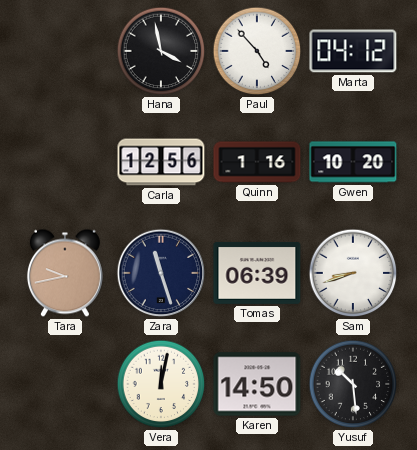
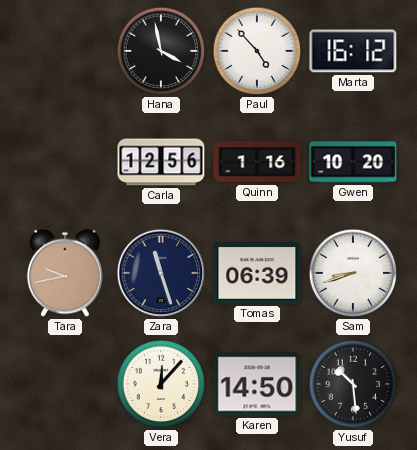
Marta: 04:12 -> 16:12 (353, 51)
Vera: 12:02 -> 12:07 (161, 384)
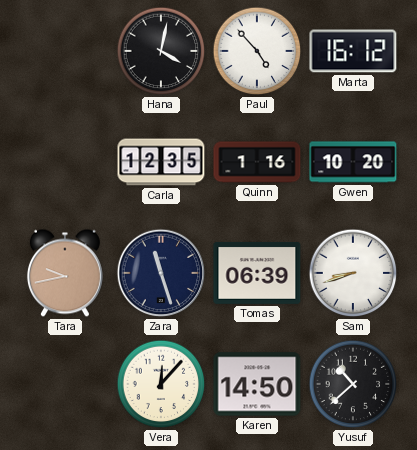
Hana: 3:58 -> 4:02 (161, 51)
Carla: 12:56 -> 12:35 (161, 162)
Yusuf: 10:29 -> 10:38 (353, 384)
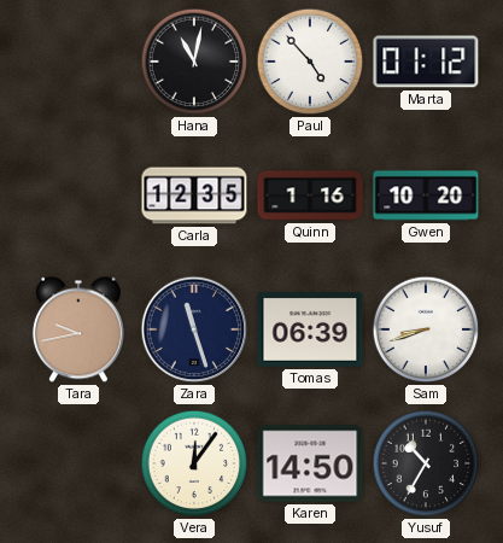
Hana: 4:02 -> 11:02 (194, 62)
Marta: 16:12 -> 01:12 (426, 62)
Vera: 12:07 -> 12:06 (194, 463)
Yusuf: 10:38 -> 10:35 (426, 463)
